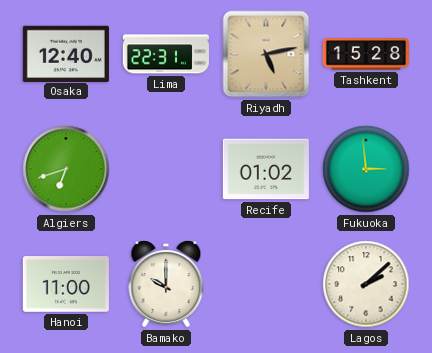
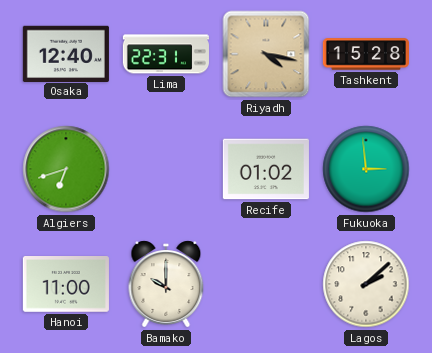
Riyadh: 5:13 -> 4:17 (266, 54)
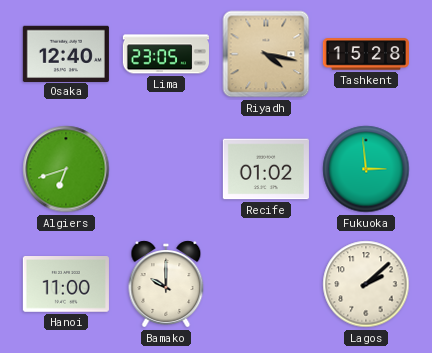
Lima: 22:31 -> 23:05 (166, 54)
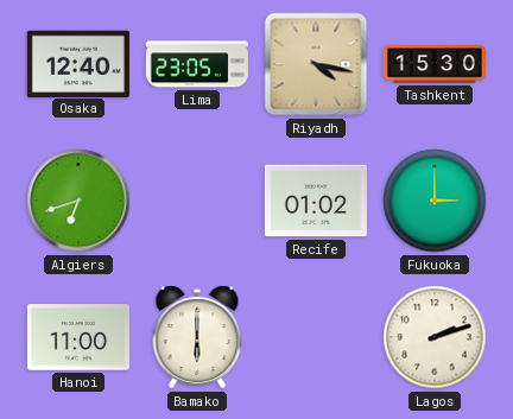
Tashkent: 15:28 -> 15:30 (435, 64)
Fukuoka: 2:59 -> 3:00 (435, 201)
Bamako: 10:00 -> 6:00 (197, 337)
Lagos: 2:08 -> 2:12 (435, 337)
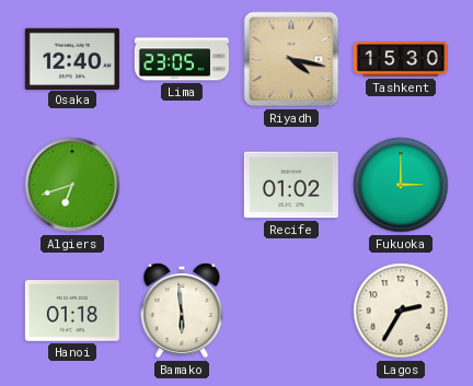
Hanoi: 11:00 -> 01:18 (72, 311)
Bamako: 6:00 -> 5:59 (182, 311)
Lagos: 2:12 -> 2:35 (401, 311)
